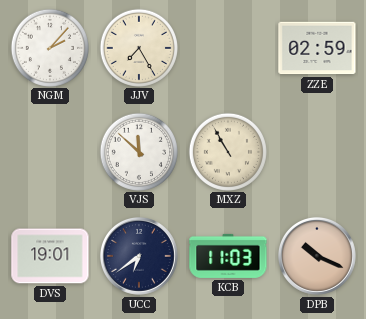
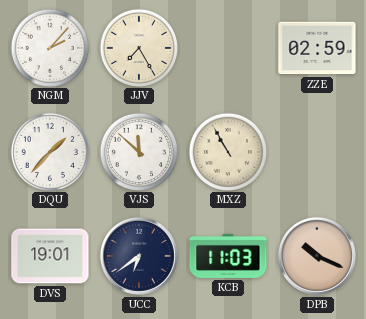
DQU: none -> 1:37 (49, 151)
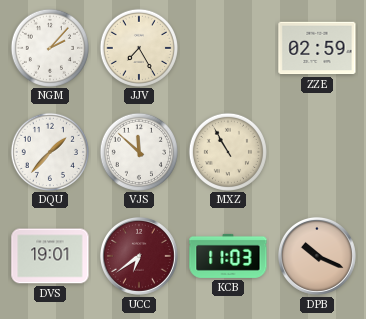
UCC dial: navy -> burgundy (139, 256)
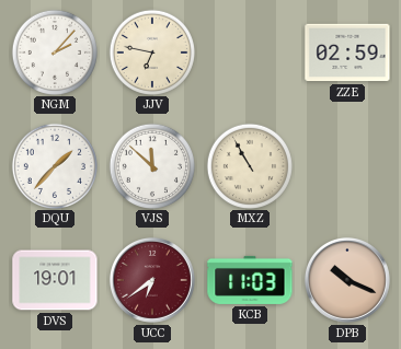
JJV: 7:25 -> 6:47 (151, 51)
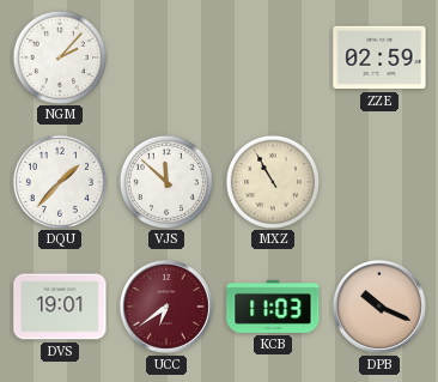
JJV: 6:47 -> none (151, 51)
